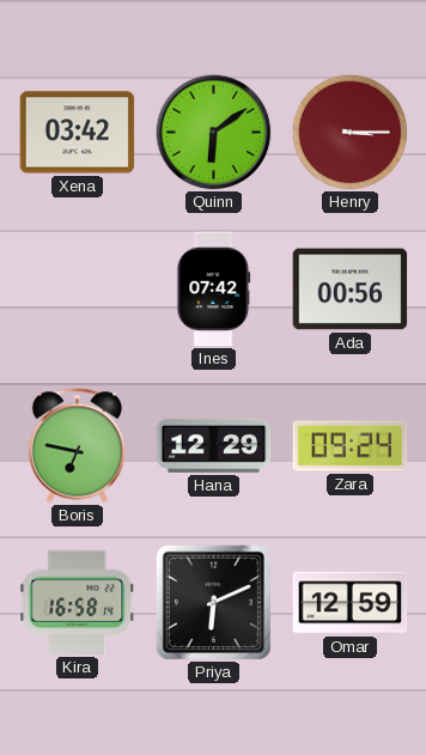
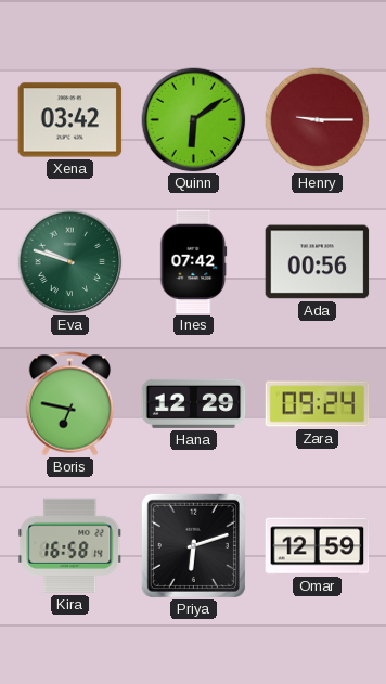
Henry: 3:15 -> 9:15 (317, 119)
Eva: none -> 9:48 (70, 262)
Priya: 6:11 -> 6:12 (193, 545)
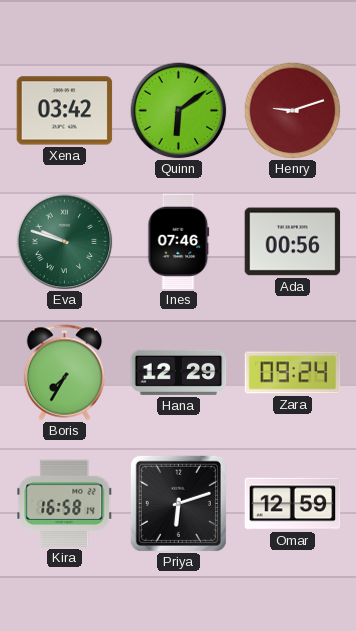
Henry: 9:15 -> 9:12 (292, 110)
Ines: 07:42 -> 07:46 (179, 242)
Boris: 6:47 -> 7:35 (65, 373)
